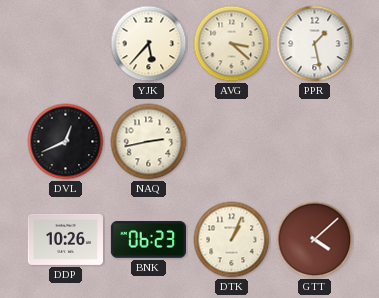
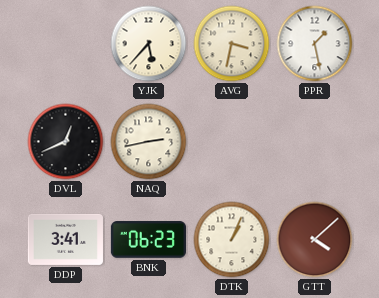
AVG: 3:22 -> 3:32 (232, 44)
DDP: 10:26 -> 3:41 (65, 239)
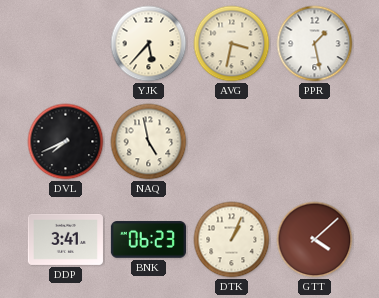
DVL: 12:41 -> 7:41 (66, 142)
NAQ: 2:43 -> 4:58 (149, 142)
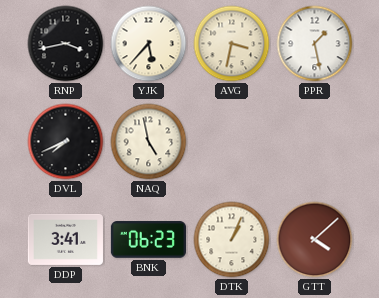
RNP: none -> 3:43 (66, 44)
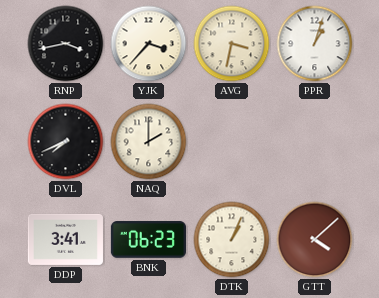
YJK: 5:37 -> 3:37 (149, 44)
PPR: 1:28 -> 1:03 (315, 44)
NAQ: 4:58 -> 2:00 (149, 142)
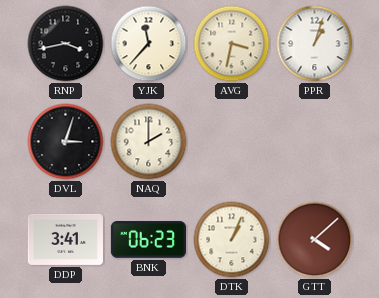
YJK: 3:37 -> 11:37 (149, 44)
DVL: 7:41 -> 3:03 (66, 142)
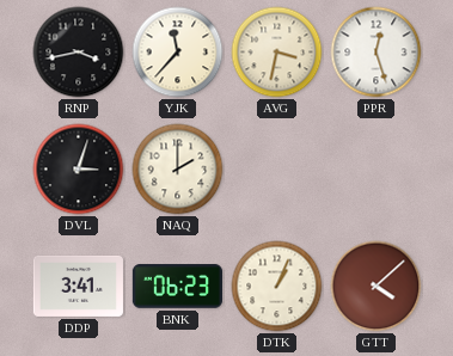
PPR: 1:03 -> 12:27 (377, 53)
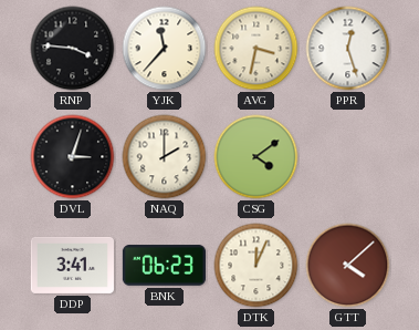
RNP: 3:43 -> 3:46 (73, 49)
CSG: none -> 4:09 (256, 157)
DTK: 1:04 -> 12:04 (256, 266)
